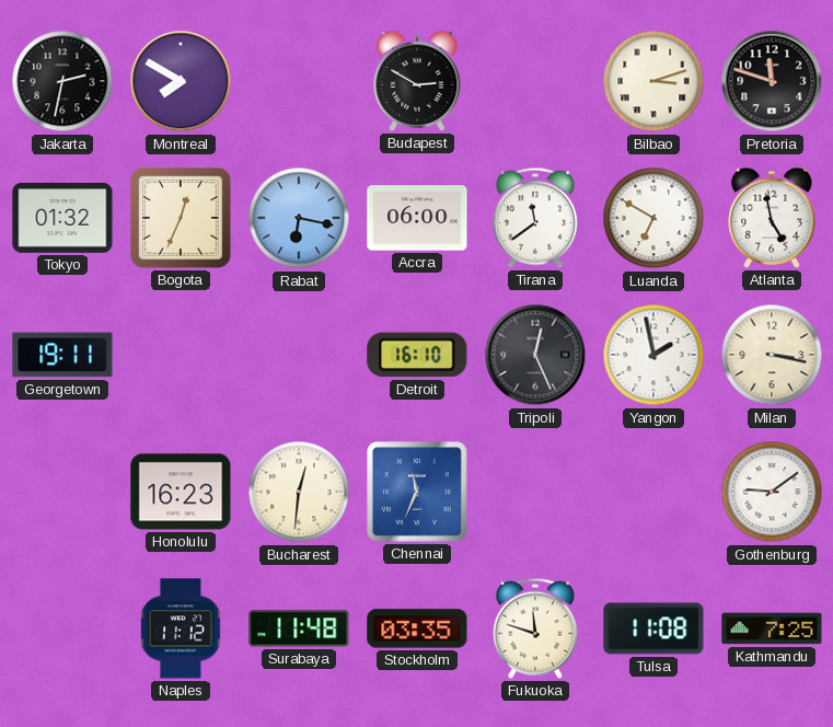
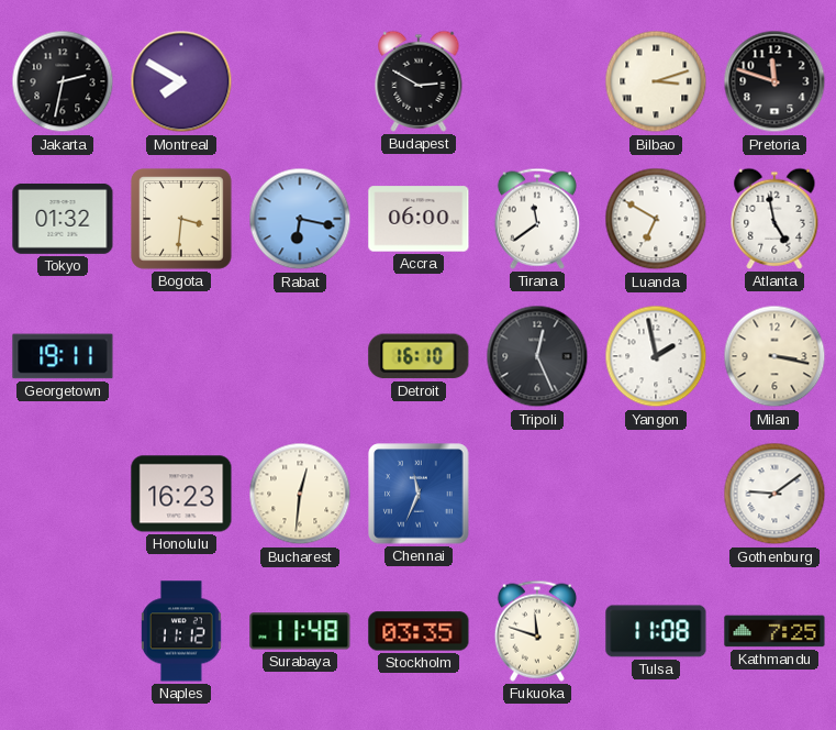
Bogota: 12:34 -> 3:31 (182, 220)
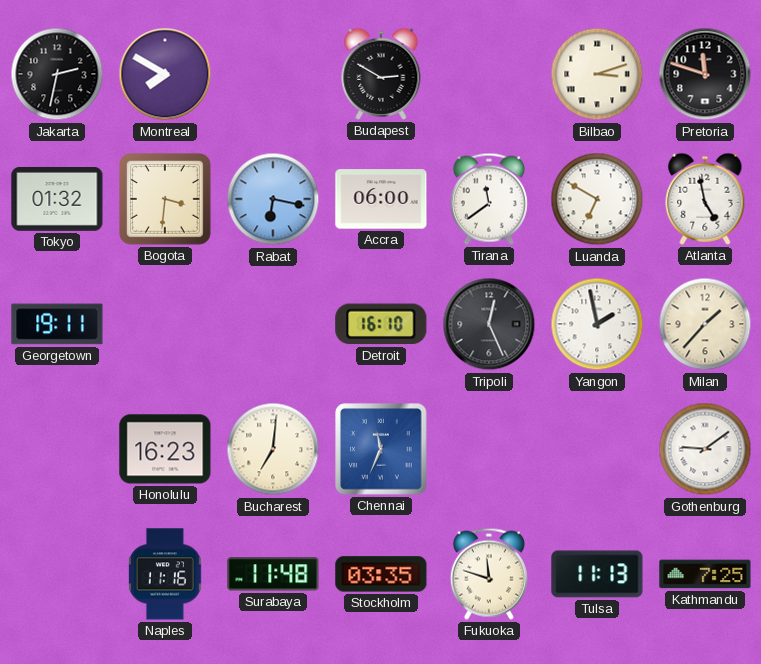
Milan: 3:17 -> 1:37 (705, 324)
Bucharest: 12:31 -> 7:01 (273, 449)
Naples: 11:12 -> 11:16 (166, 574)
Tulsa: 11:08 -> 11:13 (597, 574)
